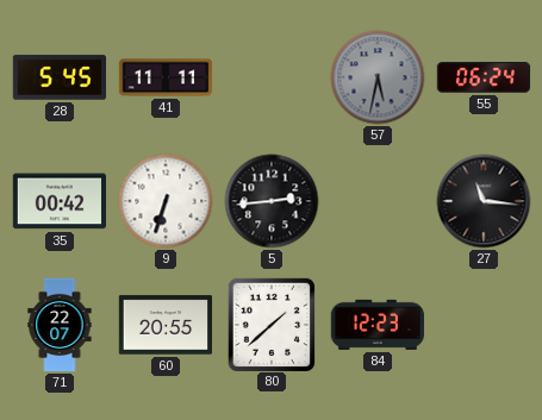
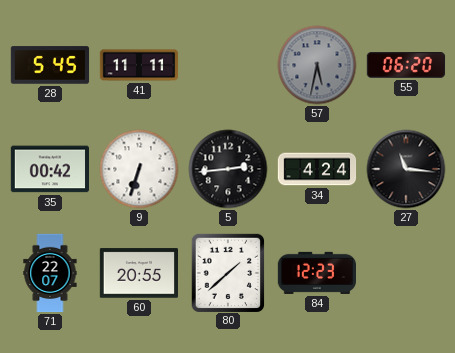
55: 06:24 -> 06:20 (406, 66)
34: none -> 4:24 (317, 169)
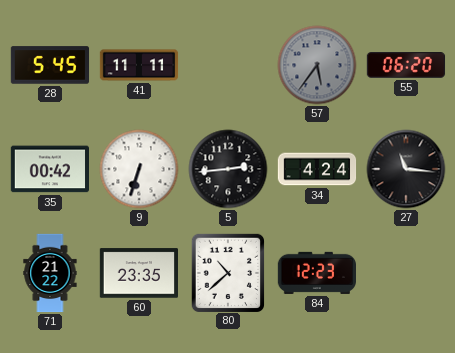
57: 5:32 -> 5:36 (317, 65)
71: 22:07 -> 21:22 (50, 273)
60: 20:55 -> 23:35 (139, 273)
80: 1:38 -> 10:38 (227, 272)
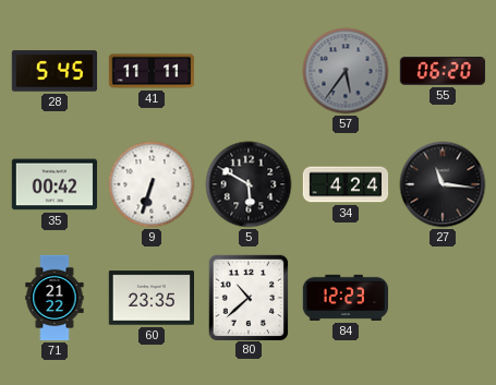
5: 2:44 -> 5:50 (249, 184)
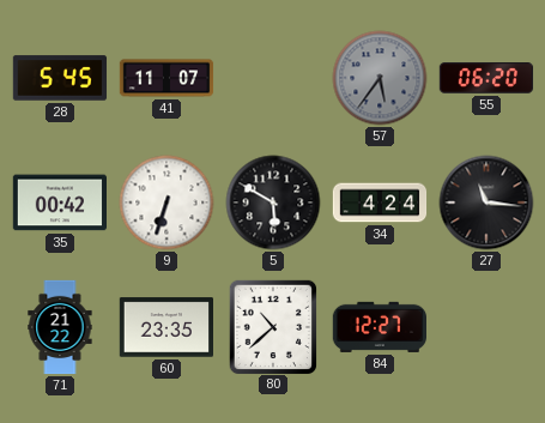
41: 11:11 -> 11:07 (166, 78)
84: 12:23 -> 12:27 (379, 327)
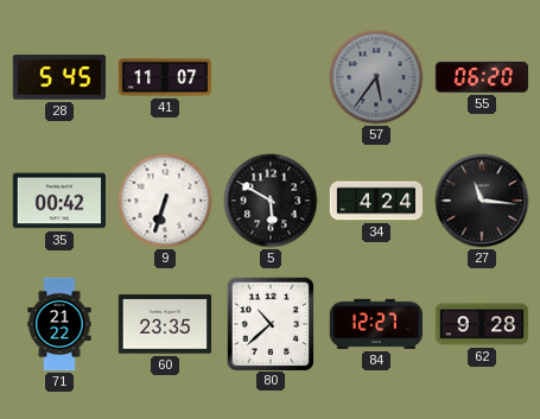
62: none -> 9:28 (482, 324)
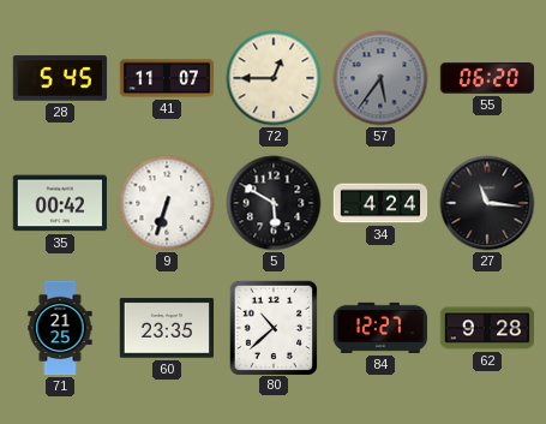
72: none -> 12:45 (274, 78)
71: 21:22 -> 21:25 (60, 328)
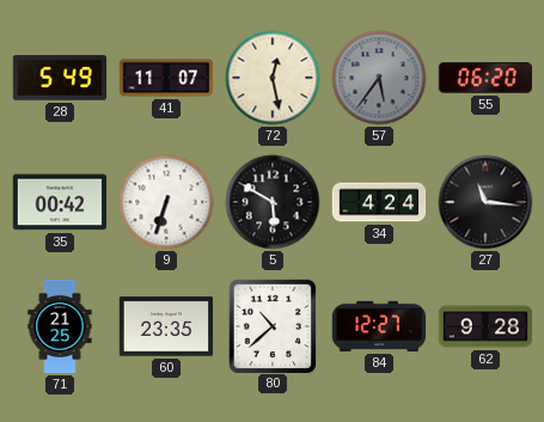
28: 5:45 -> 5:49 (60, 78)
72: 12:45 -> 12:28 (273, 78)
